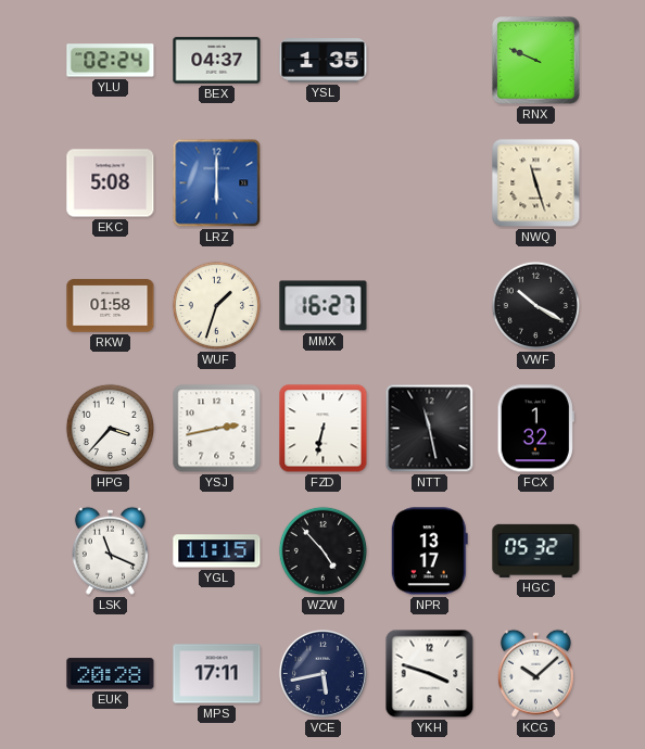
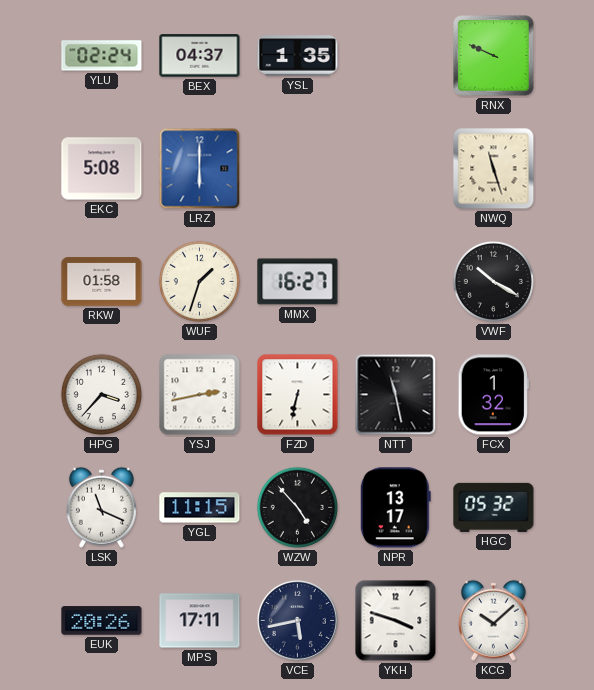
EUK: 20:28 -> 20:26 (102, 621)
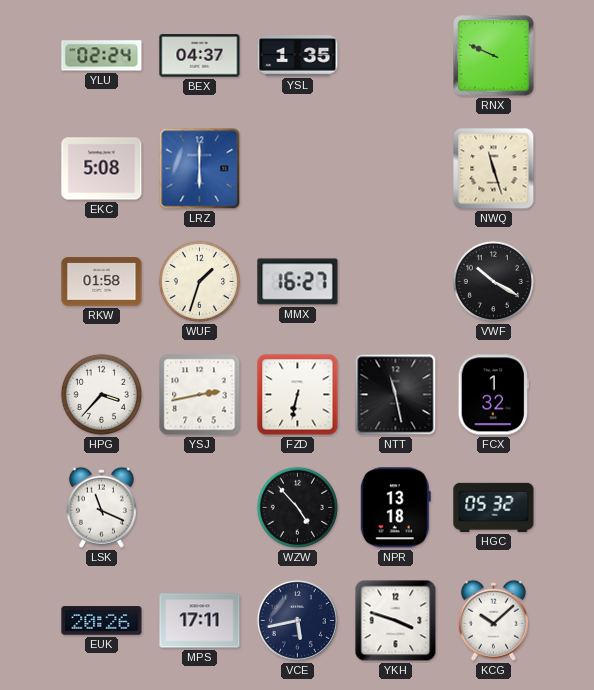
YGL: 11:15 -> none (200, 508)
NPR: 13:17 -> 13:18 (395, 508)
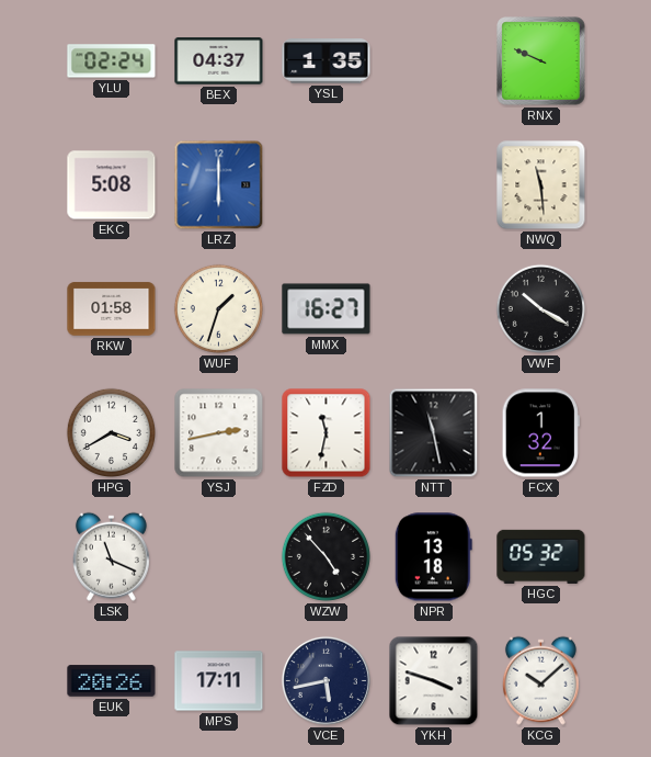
NWQ: 11:27 -> 11:29 (541, 185)
HPG: 3:37 -> 3:40 (111, 432)
FZD: 6:32 -> 11:32 (327, 433)
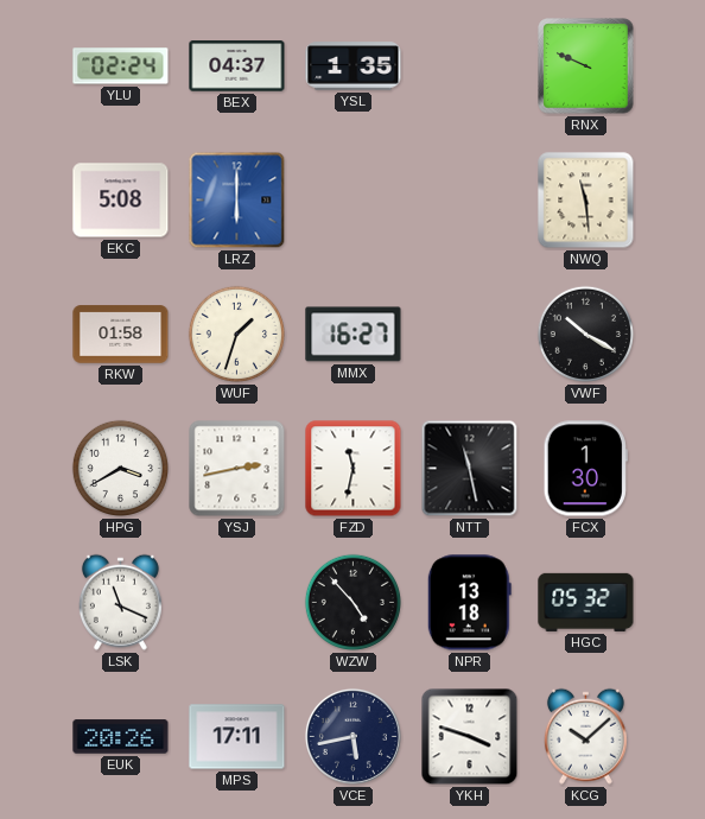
FCX: 1:32 -> 1:30 (585, 469)
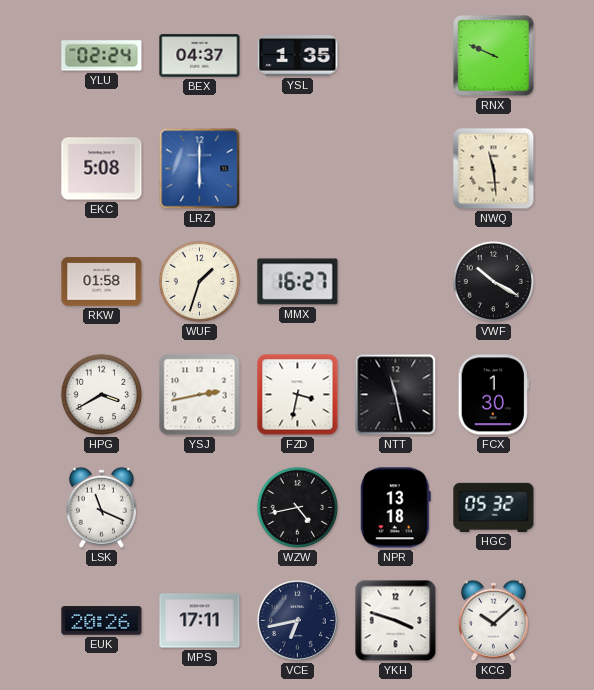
FZD: 11:32 -> 3:32 (298, 395)
WZW: 4:53 -> 4:43 (297, 507)
VCE: 5:43 -> 6:43 (297, 620)
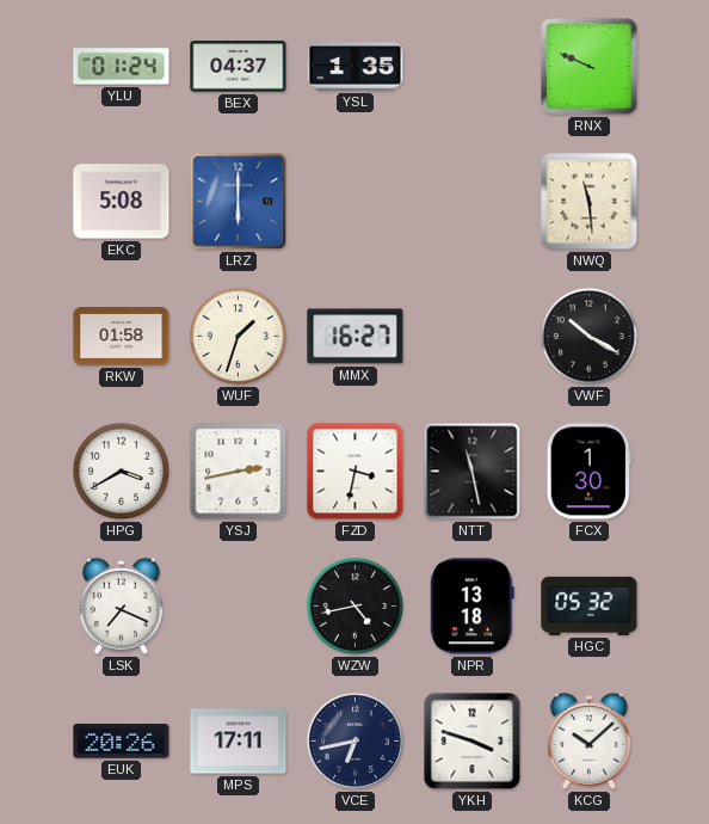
YLU: 02:24 -> 01:24 (122, 67)
LSK: 11:19 -> 7:19 (121, 605)
